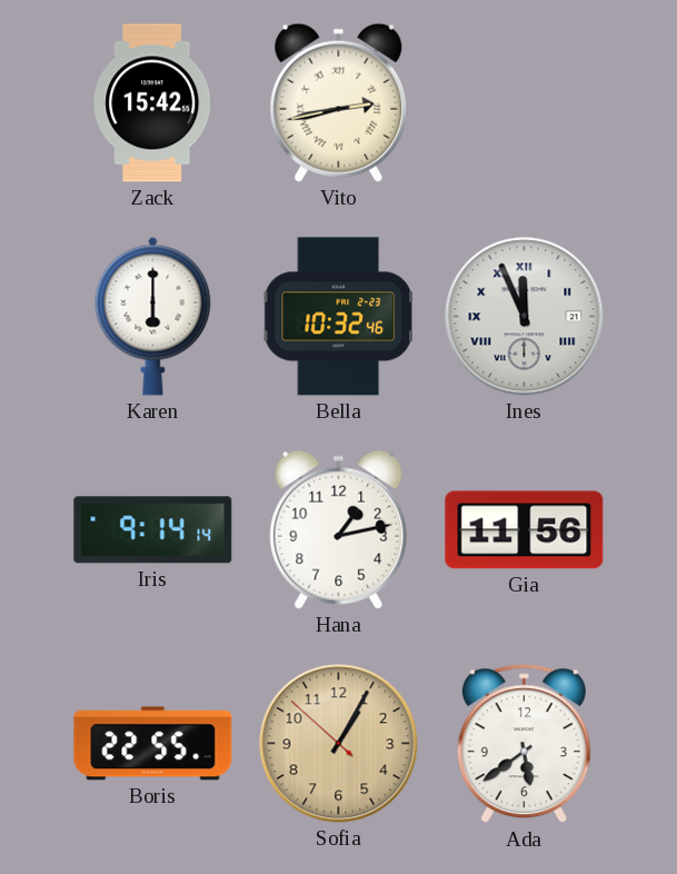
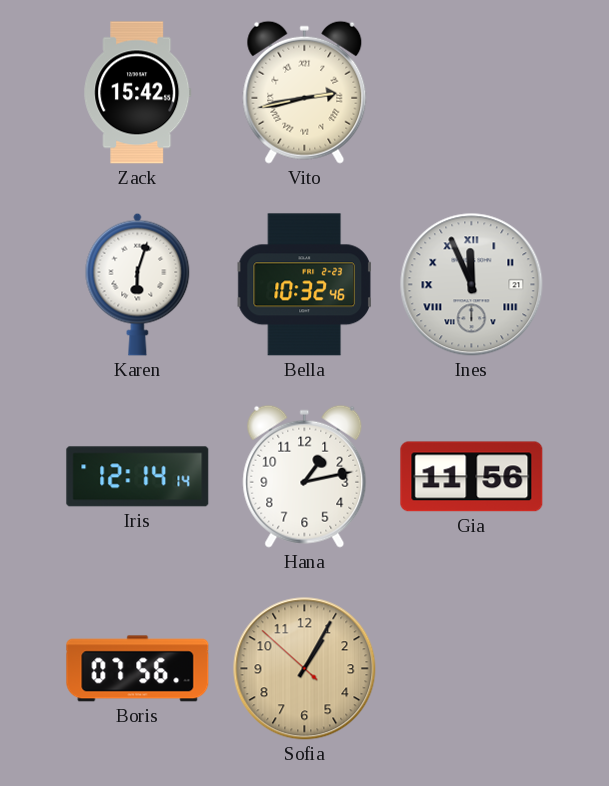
Karen: 6:00 -> 6:03 (138, 284)
Iris: 9:14 -> 12:14 (138, 477)
Boris: 22:55 -> 07:56 (138, 669)
Ada: 5:39 -> none (524, 744)
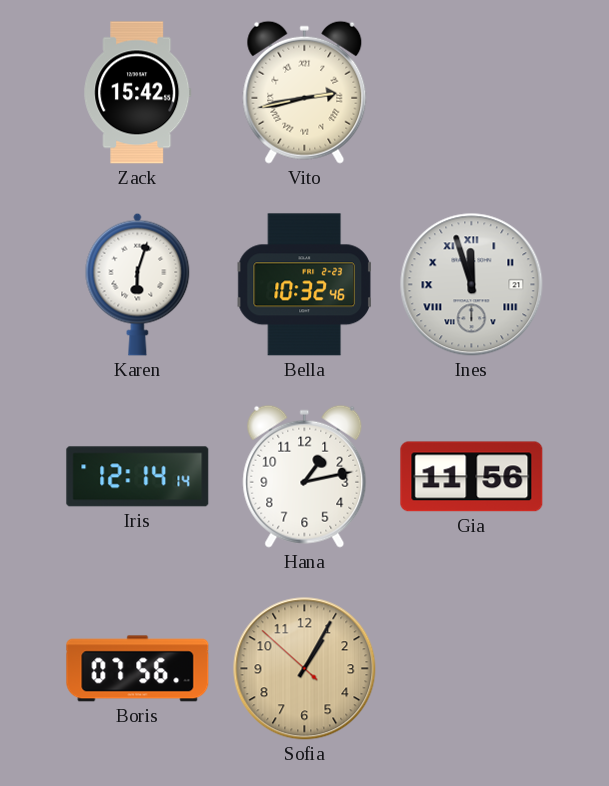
Ines: 11:56 -> 11:57 (472, 285)
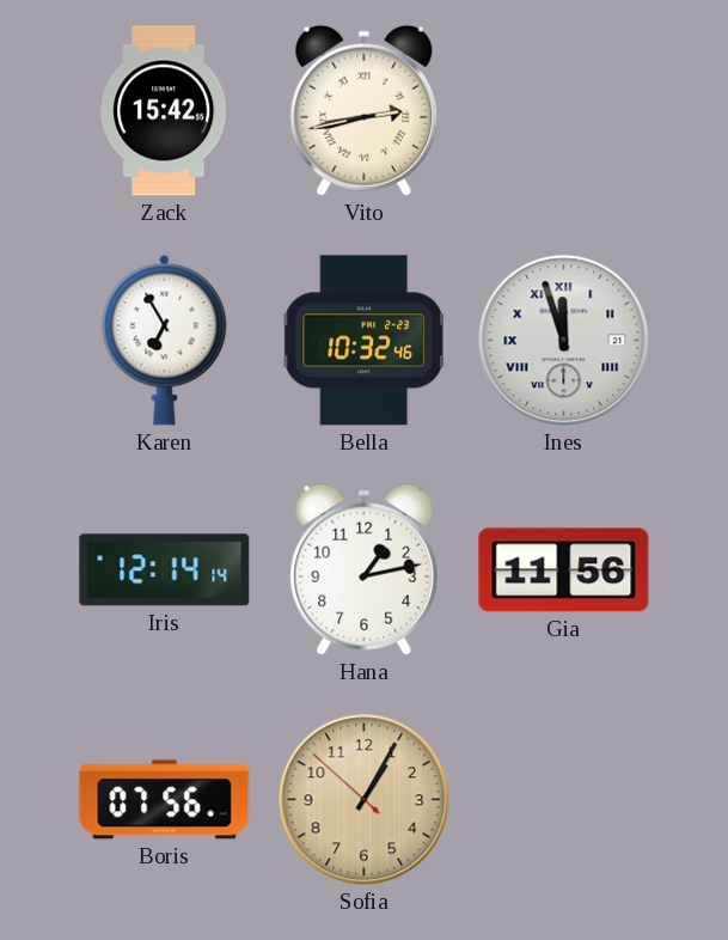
Karen: 6:03 -> 6:55 (165, 340)
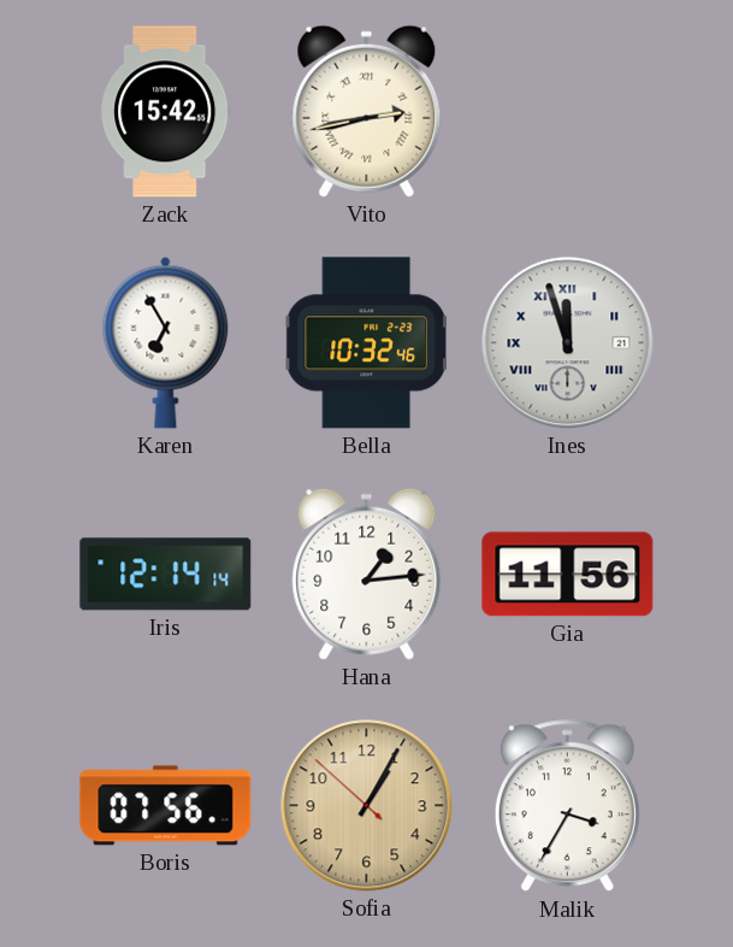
Hana: 1:13 -> 1:14 (367, 574)
Malik: none -> 3:35 (567, 806)
